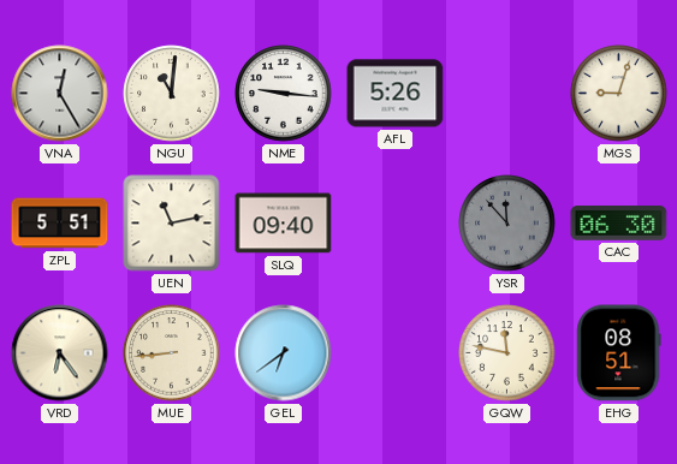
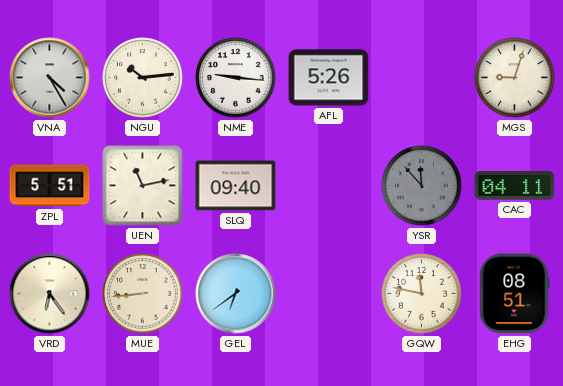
VNA: 12:25 -> 4:25 (50, 78)
NGU: 11:01 -> 10:14 (143, 78)
CAC: 06:30 -> 04:11 (515, 186)
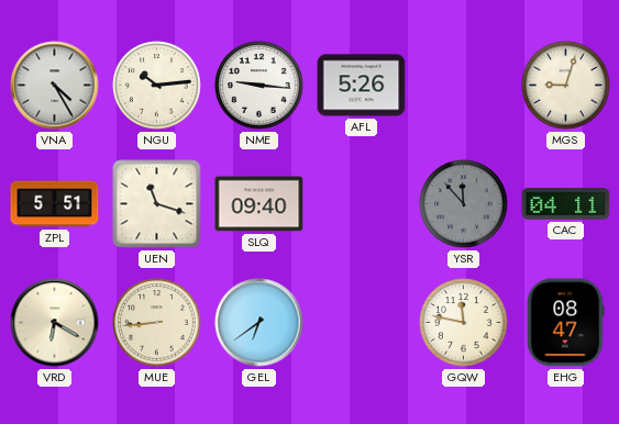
UEN: 11:13 -> 11:18 (157, 204)
VRD: 6:24 -> 6:20 (55, 323)
EHG: 08:51 -> 08:47 (566, 323)
